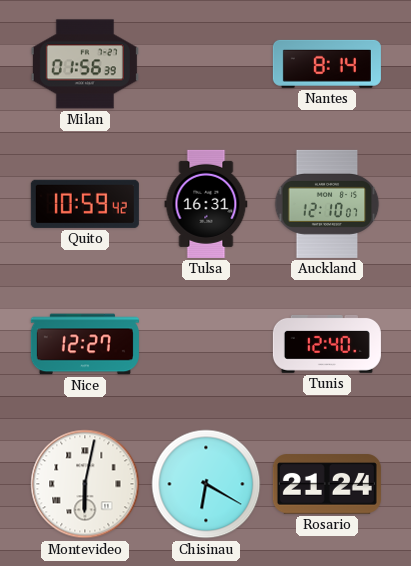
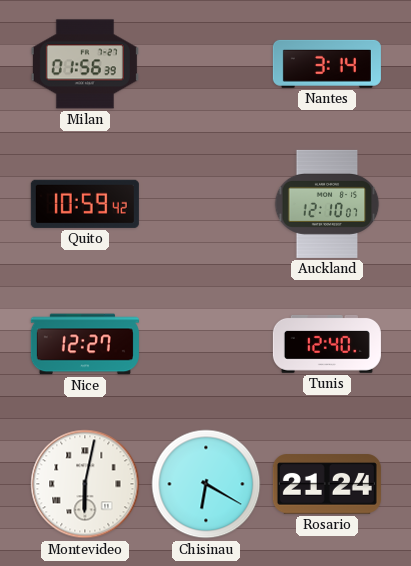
Nantes: 8:14 -> 3:14 (327, 64)
Tulsa: 16:31 -> none (206, 204)
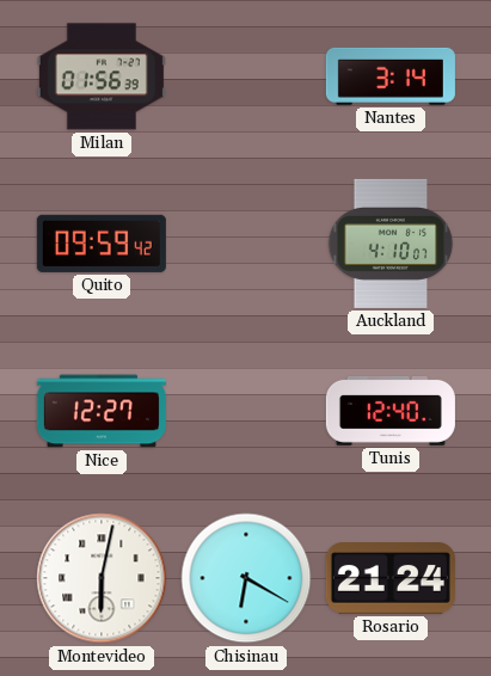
Quito: 10:59 -> 09:59 (102, 244)
Auckland: 12:10 -> 4:10 (391, 244)
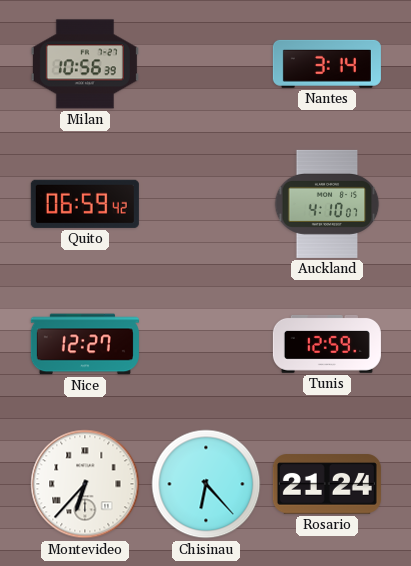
Milan: 01:56 -> 10:56 (85, 64)
Quito: 09:59 -> 06:59 (85, 204)
Tunis: 12:40 -> 12:59 (327, 344)
Montevideo: 6:02 -> 6:37 (85, 484)
Chisinau: 6:20 -> 6:23 (206, 484)
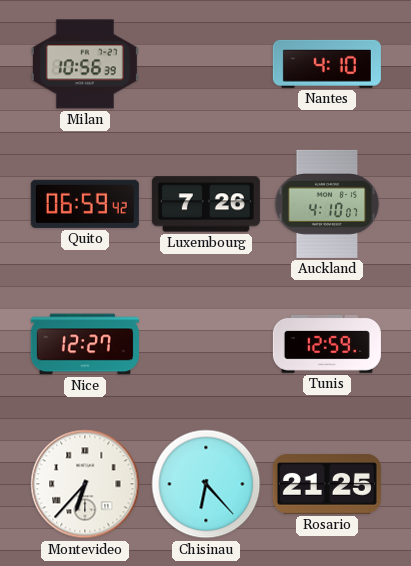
Nantes: 3:14 -> 4:10 (327, 64)
Luxembourg: none -> 7:26 (206, 204)
Rosario: 21:24 -> 21:25 (327, 484)
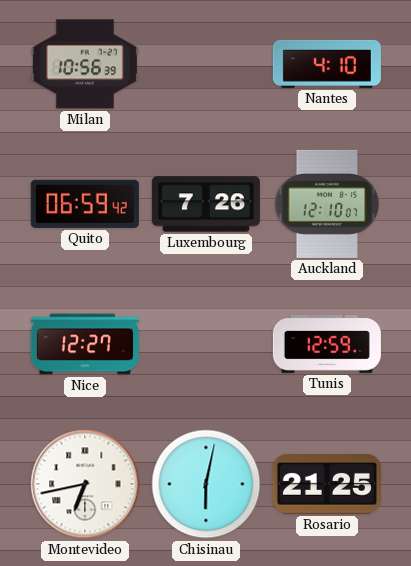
Auckland: 4:10 -> 12:10 (327, 204)
Montevideo: 6:37 -> 6:43 (85, 484)
Chisinau: 6:23 -> 6:02 (206, 484)
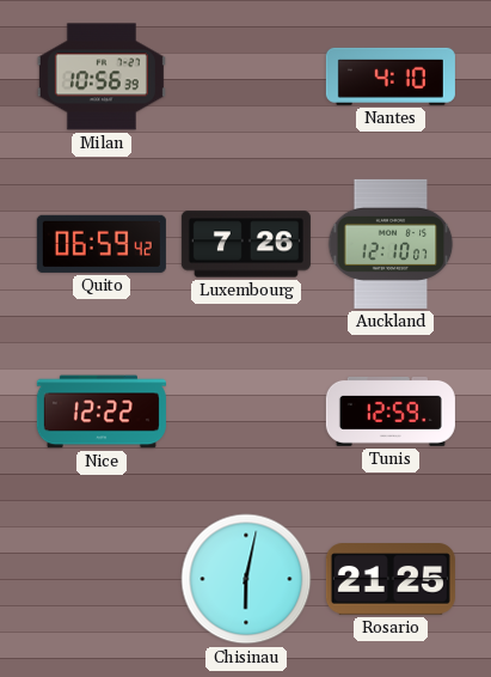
Nice: 12:27 -> 12:22 (102, 411)
Montevideo: 6:43 -> none (85, 484)
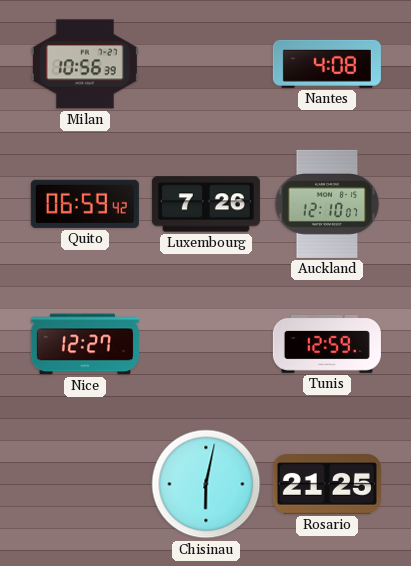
Nantes: 4:10 -> 4:08 (327, 64)
Nice: 12:22 -> 12:27 (85, 344)
